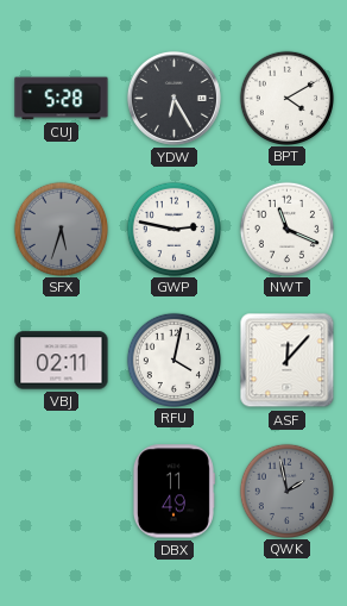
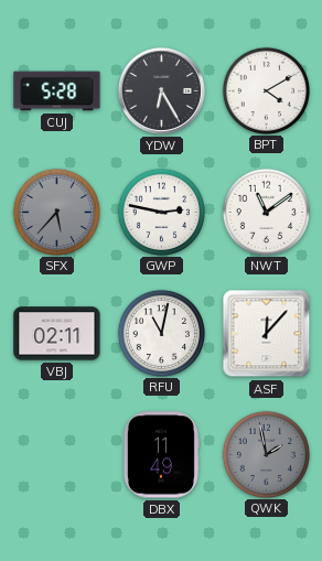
SFX: 5:33 -> 5:37 (56, 212)
NWT: 11:19 -> 11:09 (266, 212)
RFU: 4:02 -> 11:02 (161, 333)
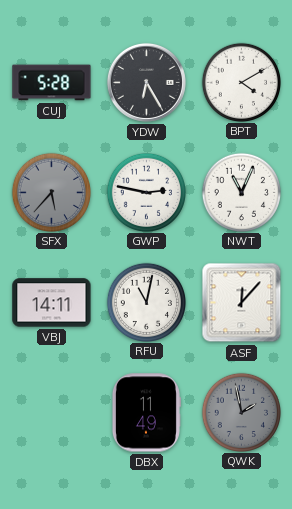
NWT: 11:09 -> 11:04 (241, 192)
VBJ: 02:11 -> 14:11 (52, 303)
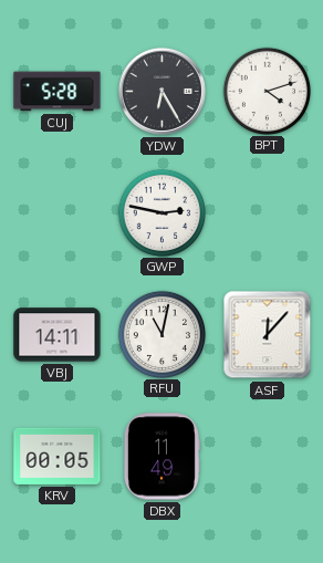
BPT: 4:10 -> 4:12 (267, 91)
SFX: 5:37 -> none (51, 192)
NWT: 11:04 -> none (241, 192)
KRV: none -> 00:05 (58, 456)
QWK: 1:58 -> none (241, 412)
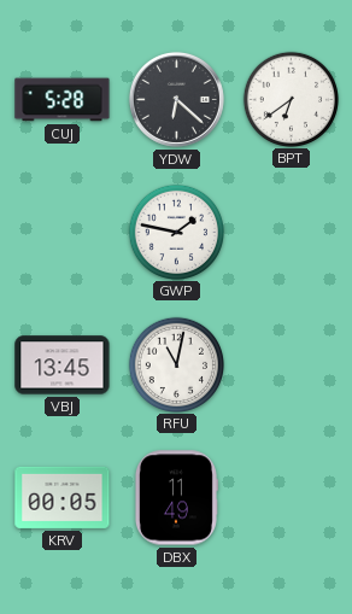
YDW: 6:25 -> 6:22 (176, 99)
BPT: 4:12 -> 6:39 (291, 99)
GWP: 2:47 -> 1:47 (176, 232)
VBJ: 14:11 -> 13:45 (63, 366)
ASF: 12:07 -> none (268, 335)
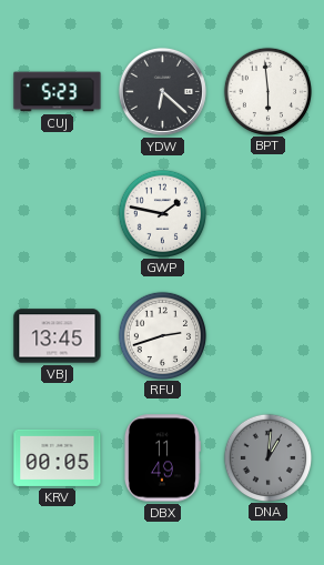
CUJ: 5:28 -> 5:23 (58, 92)
BPT: 6:39 -> 5:59 (267, 91)
RFU: 11:02 -> 2:42 (162, 335)
DNA: none -> 1:01 (267, 457)
